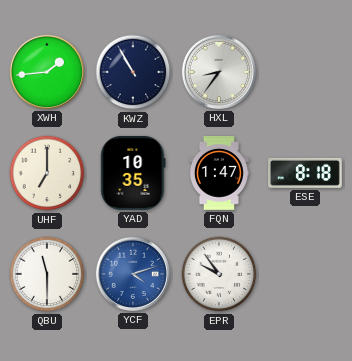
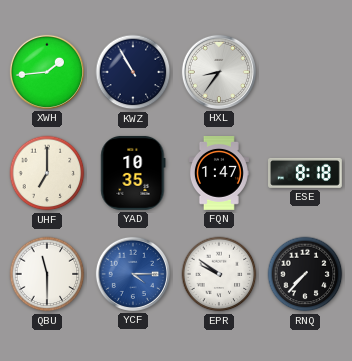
YCF: 4:12 -> 4:15 (133, 274)
EPR: 9:54 -> 9:51 (219, 274)
RNQ: none -> 7:37 (305, 274)
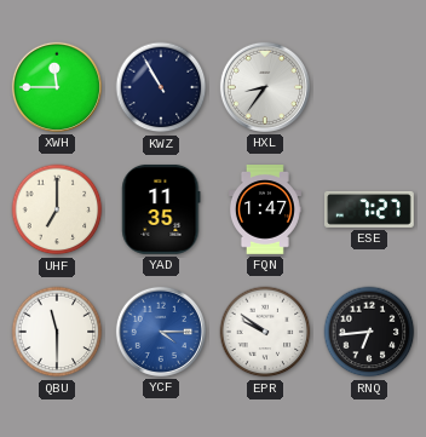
XWH: 1:44 -> 11:45 (57, 87)
YAD: 10:35 -> 11:35 (161, 209)
ESE: 8:18 -> 7:27 (370, 209)
RNQ: 7:37 -> 6:44 (369, 332)
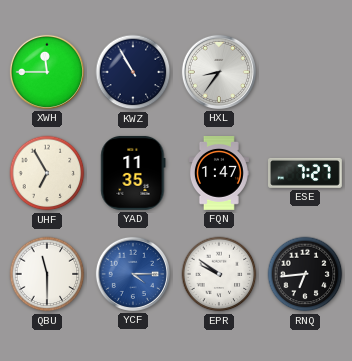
UHF: 7:00 -> 6:55 (47, 173)
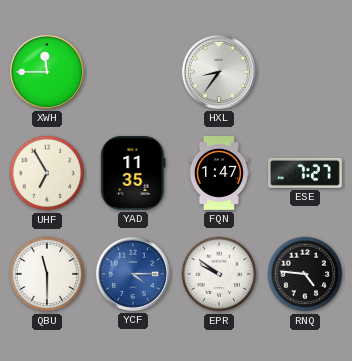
KWZ: 10:55 -> none (133, 72)
RNQ: 6:44 -> 4:46 (305, 274)
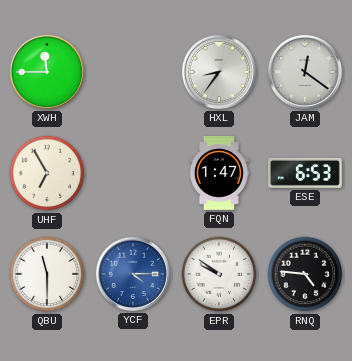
JAM: none -> 12:21 (305, 72)
YAD: 11:35 -> none (133, 173)
ESE: 7:27 -> 6:53 (306, 173)
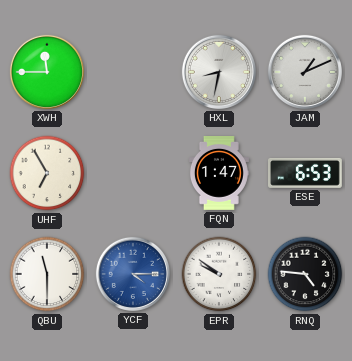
HXL: 8:36 -> 8:32 (219, 72)
JAM: 12:21 -> 1:11 (305, 72)
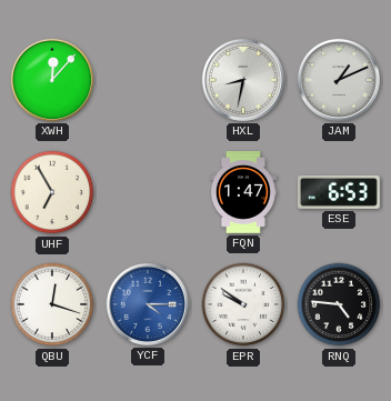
XWH: 11:45 -> 12:07 (52, 80)
QBU: 11:30 -> 12:18 (52, 304)
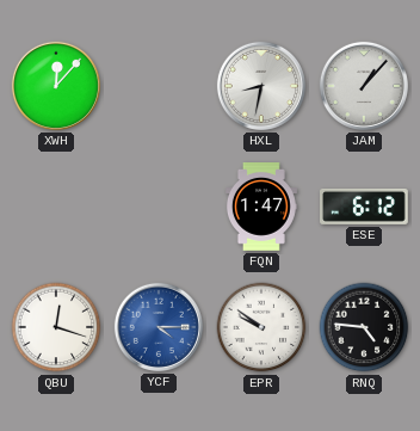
JAM: 1:11 -> 1:07 (364, 86)
UHF: 6:55 -> none (52, 192)
ESE: 6:53 -> 6:12 (365, 207)
